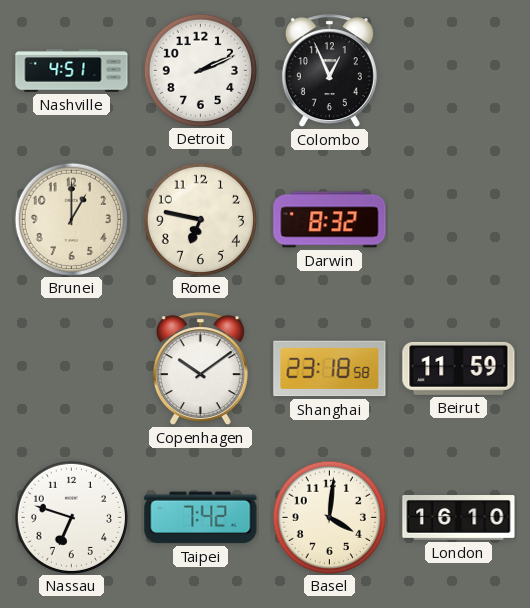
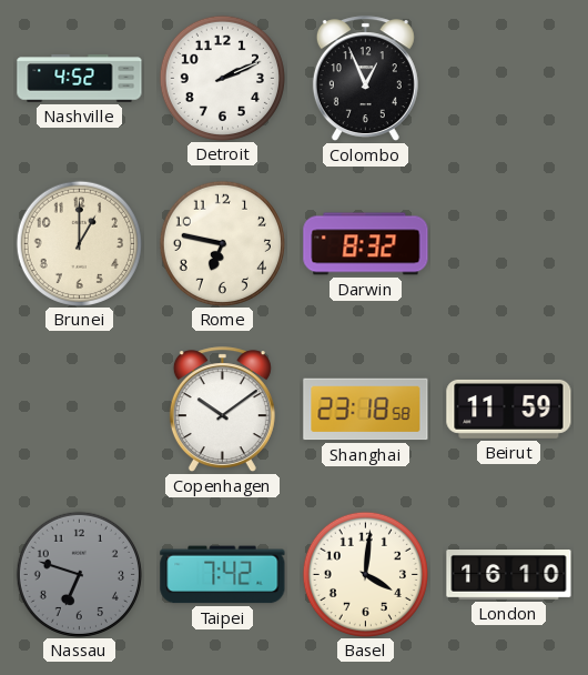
Nashville: 4:51 -> 4:52 (80, 79)
Nassau dial: white -> grey (79, 574)
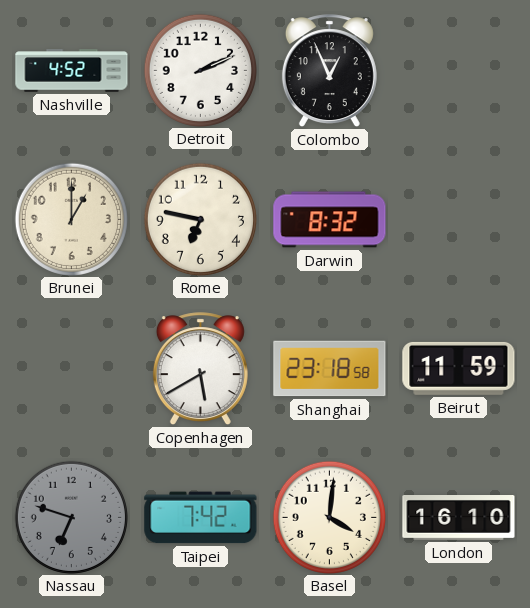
Copenhagen: 10:09 -> 5:40 (200, 369)
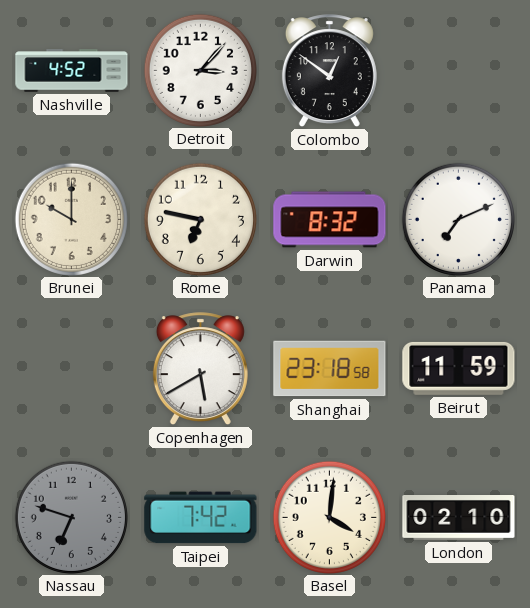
Detroit: 2:11 -> 3:07 (200, 70)
Colombo: 12:56 -> 12:51 (329, 71)
Brunei: 1:00 -> 10:00 (71, 219)
Panama: none -> 7:11 (458, 219)
London: 16:10 -> 02:10 (459, 518)
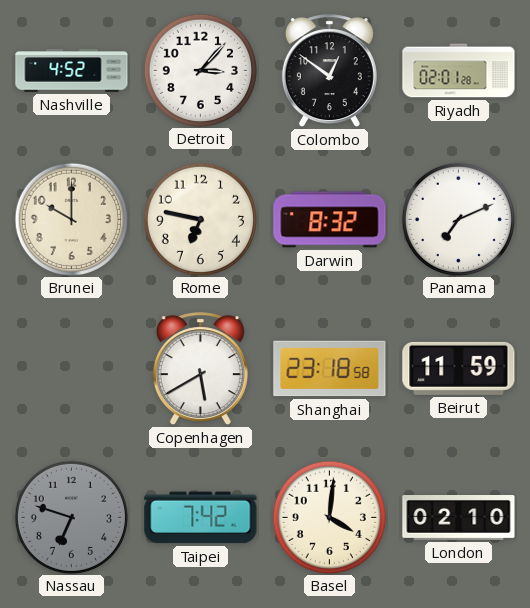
Riyadh: none -> 02:01 (459, 71)
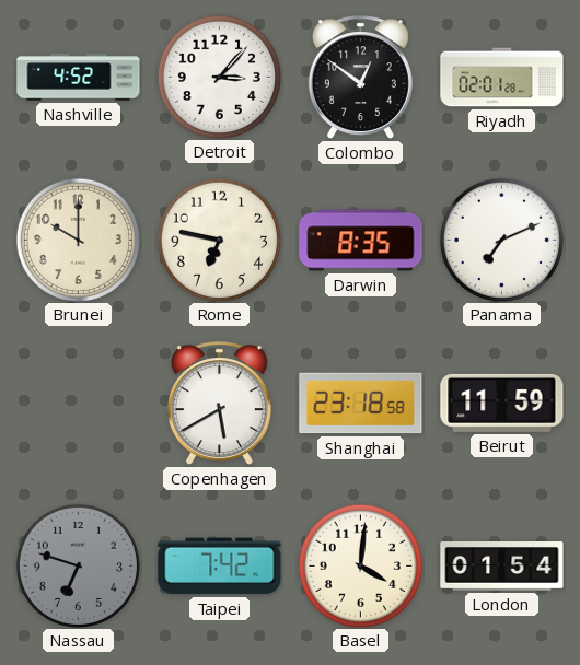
Darwin: 8:32 -> 8:35 (361, 241)
London: 02:10 -> 01:54 (502, 567)
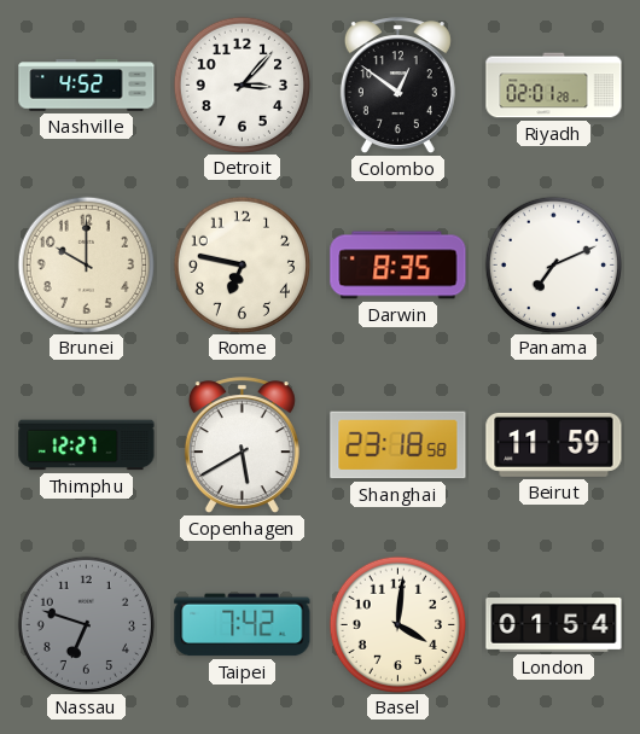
Thimphu: none -> 12:27 (87, 445)
